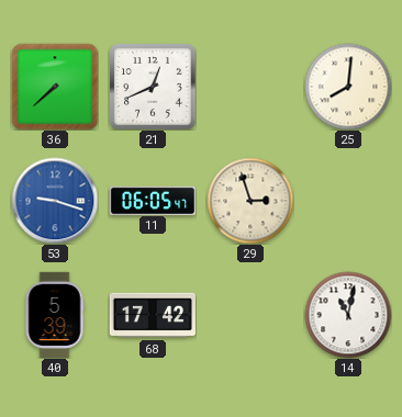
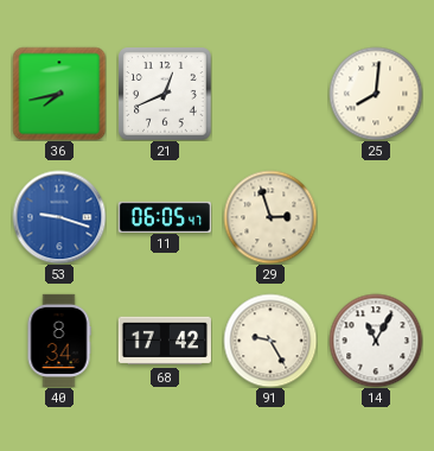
36: 7:38 -> 7:43 (59, 94)
40: 5:39 -> 8:34 (59, 339)
91: none -> 9:25 (270, 341)
14: 11:02 -> 11:05 (376, 341)
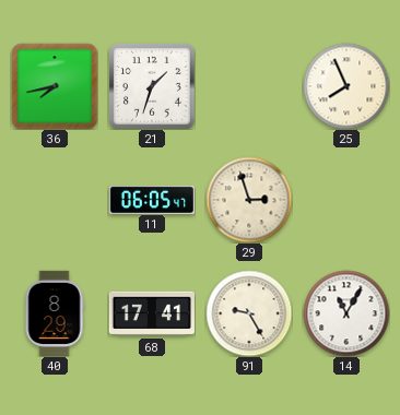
21: 12:41 -> 1:33 (152, 86)
25: 8:01 -> 7:56 (346, 86)
53: 9:18 -> none (59, 217)
40: 8:34 -> 8:29 (55, 312)
68: 17:42 -> 17:41 (152, 313)
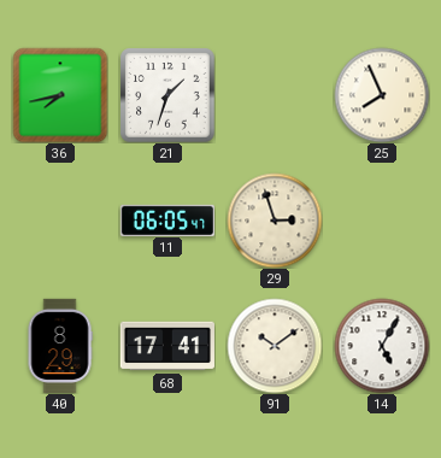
91: 9:25 -> 10:09 (275, 346)
14: 11:05 -> 5:05 (382, 346)
